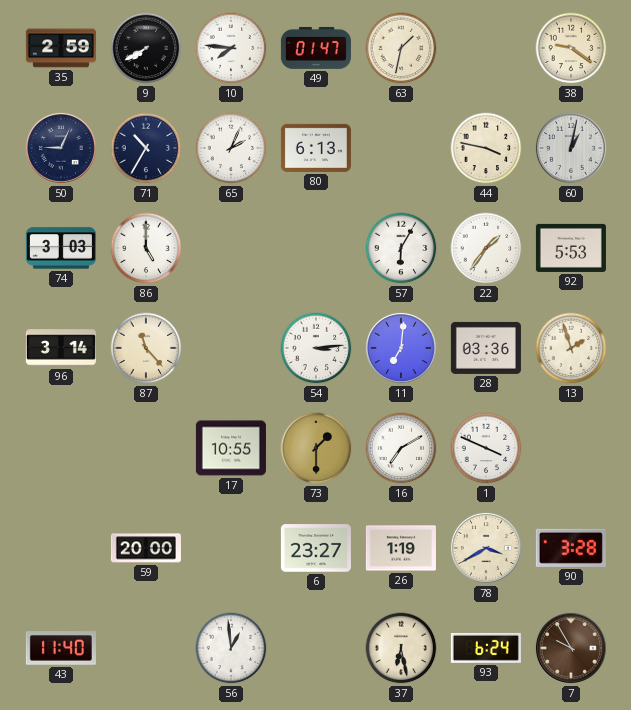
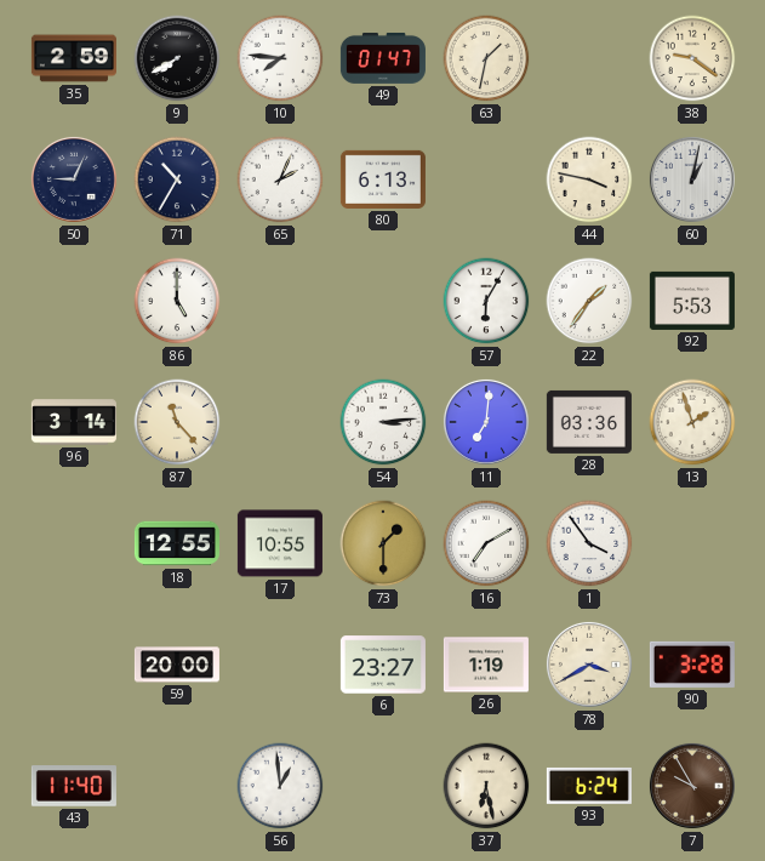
74: 3:03 -> none (61, 248)
18: none -> 12:55 (177, 543)
1: 3:49 -> 3:54 (589, 543)
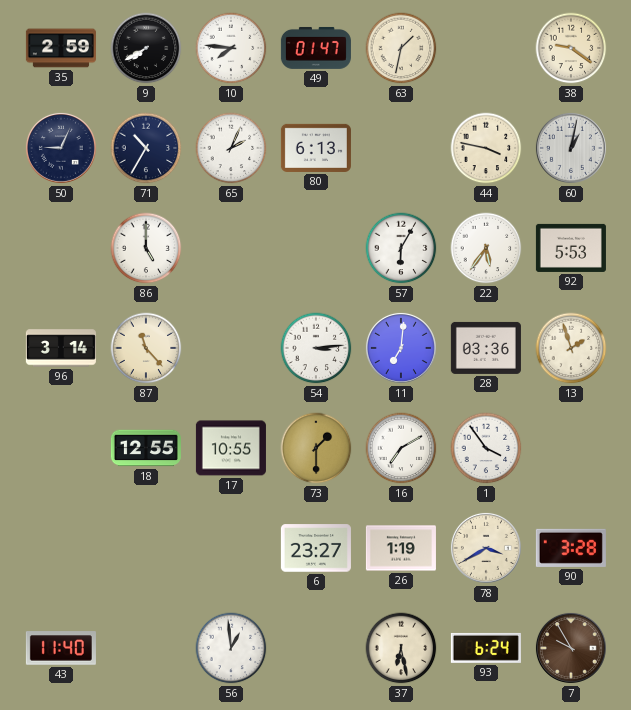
22: 1:36 -> 5:36 (486, 248)
59: 20:00 -> none (177, 665)
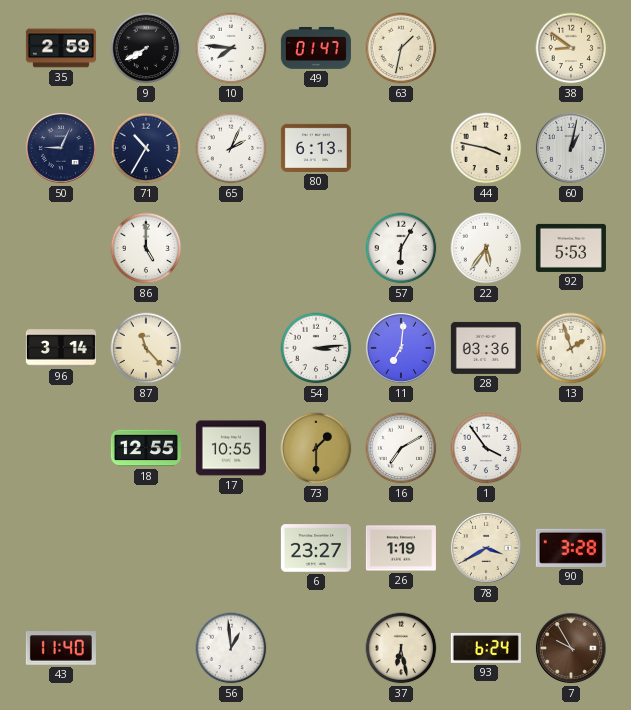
38: 9:21 -> 8:51 (571, 48)
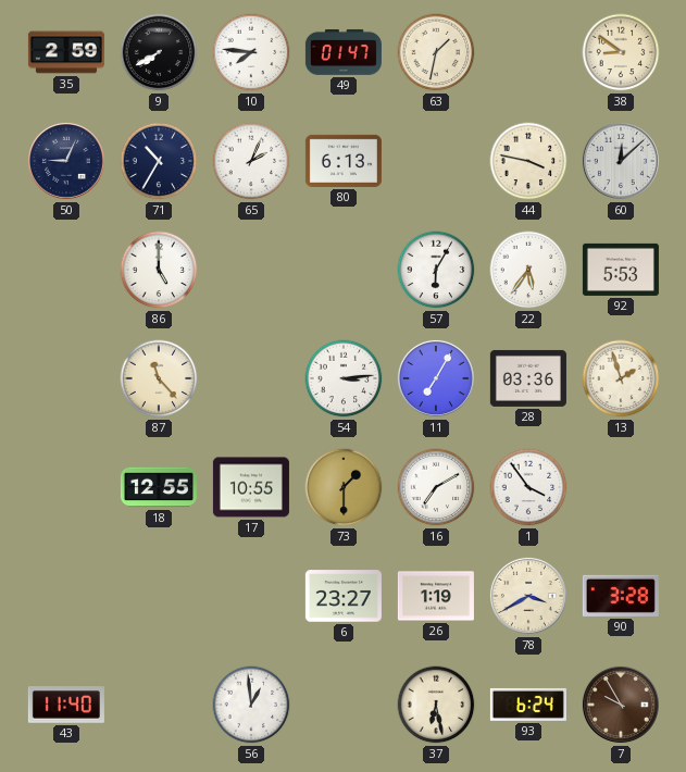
60: 1:02 -> 12:08 (621, 161)
96: 3:14 -> none (61, 348)
11: 7:01 -> 7:05 (436, 378)
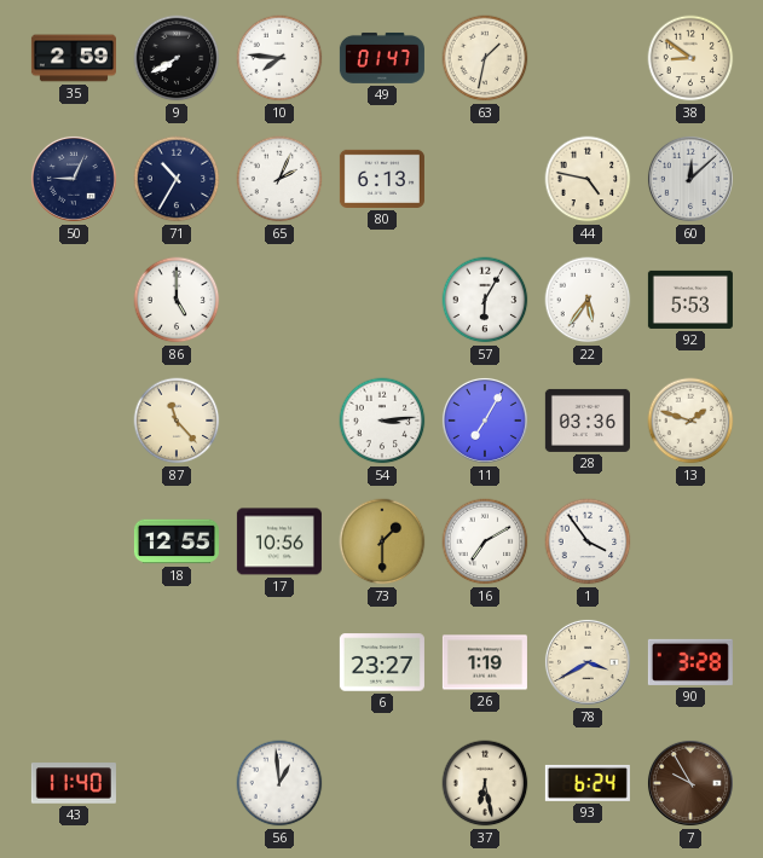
44: 3:47 -> 4:47 (588, 179)
13: 1:57 -> 1:48 (690, 421)
17: 10:55 -> 10:56 (279, 541)
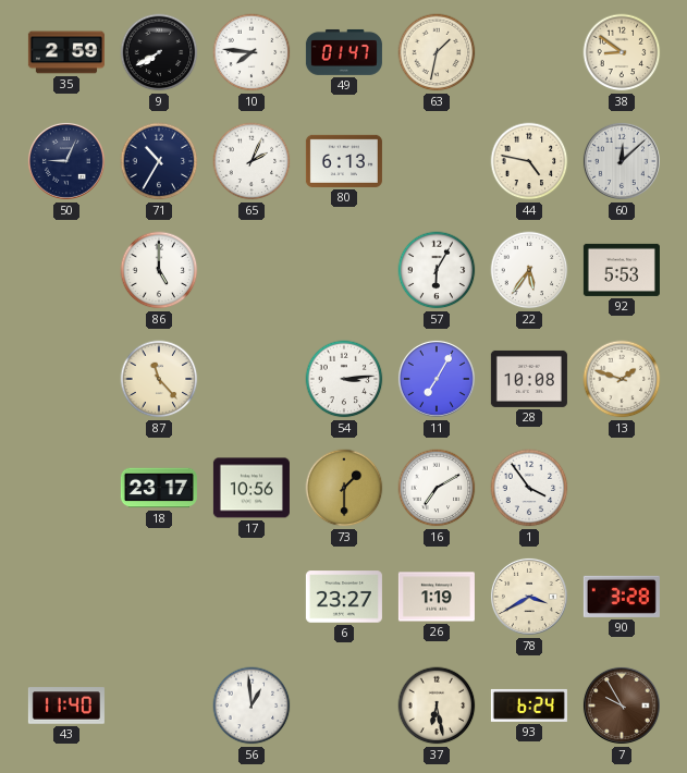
28: 03:36 -> 10:08 (529, 379)
18: 12:55 -> 23:17 (159, 488)
